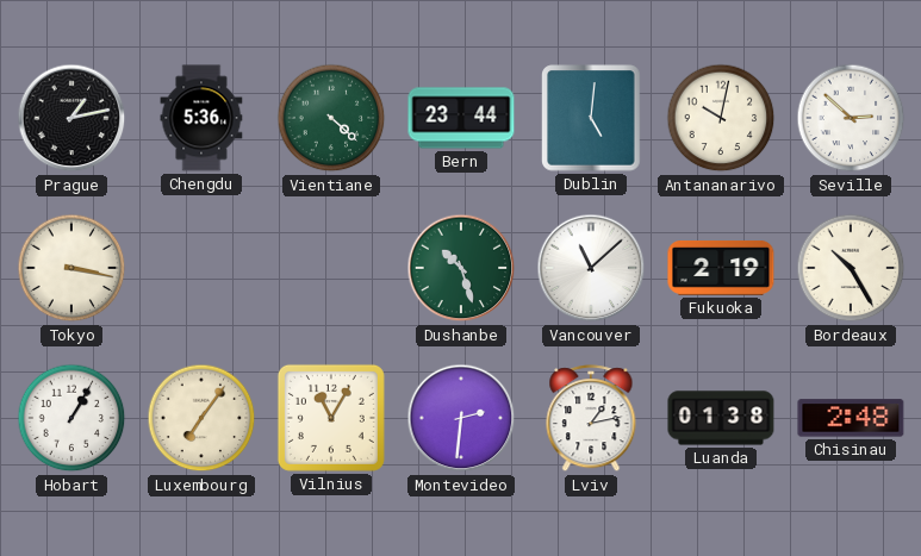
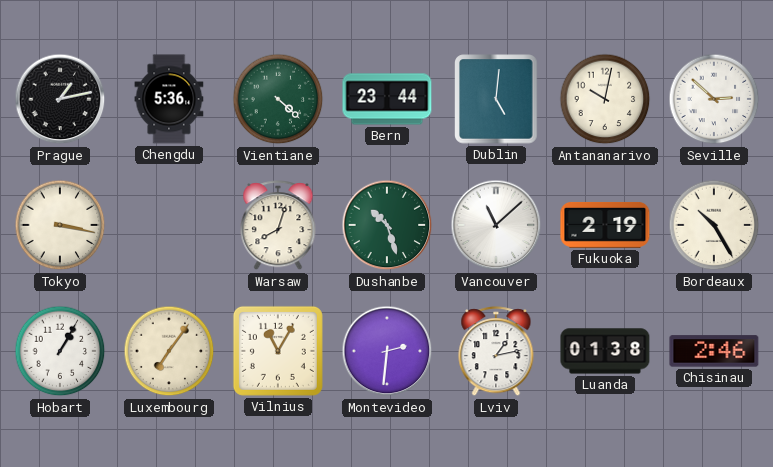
Warsaw: none -> 8:03 (278, 226)
Chisinau: 2:48 -> 2:46 (714, 351)
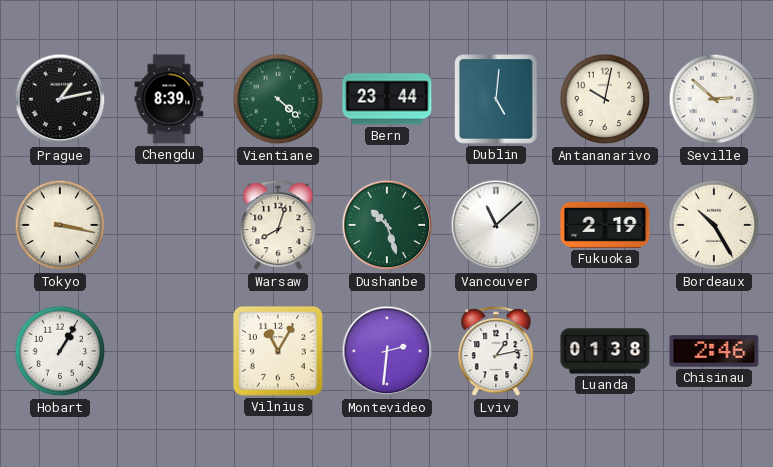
Chengdu: 5:36 -> 8:39 (169, 99)
Luxembourg: 7:06 -> none (169, 351)
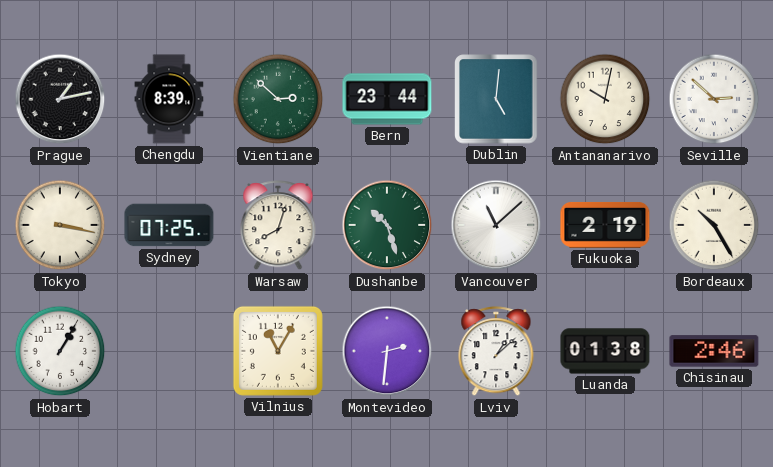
Vientiane: 4:22 -> 2:52 (278, 99)
Sydney: none -> 07:25 (169, 225)
Lviv: 1:13 -> 1:08 (496, 352)
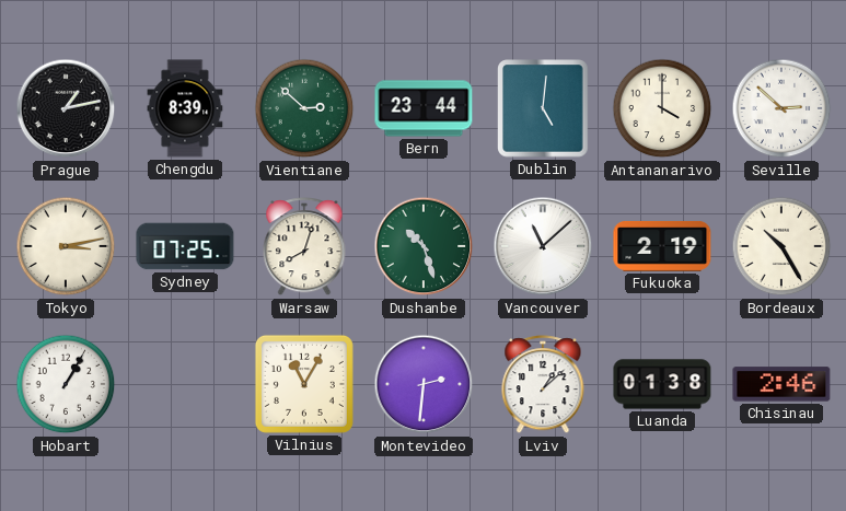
Antananarivo: 10:02 -> 4:00 (662, 108)
Tokyo: 3:17 -> 3:13 (66, 246)
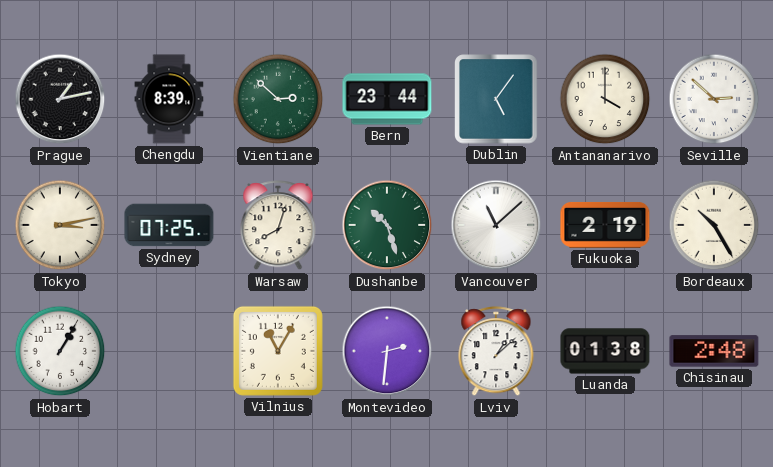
Dublin: 5:01 -> 5:06 (496, 99)
Chisinau: 2:46 -> 2:48 (714, 351)
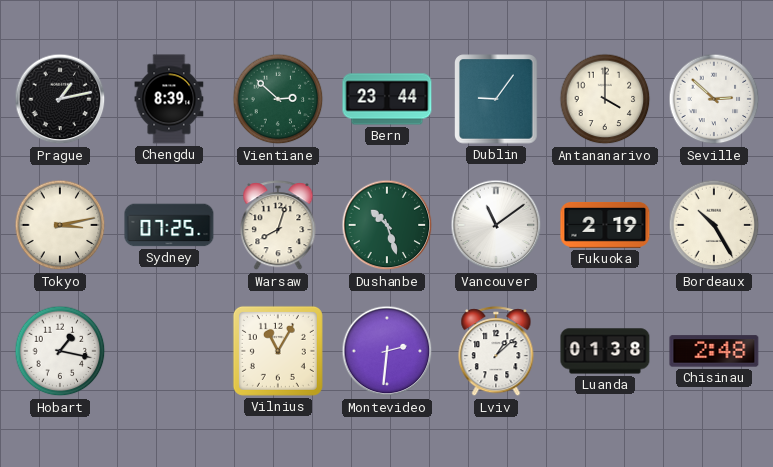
Dublin: 5:06 -> 9:06 (496, 99)
Vancouver: 11:08 -> 11:09 (496, 225)
Hobart: 1:05 -> 1:17 (60, 351)
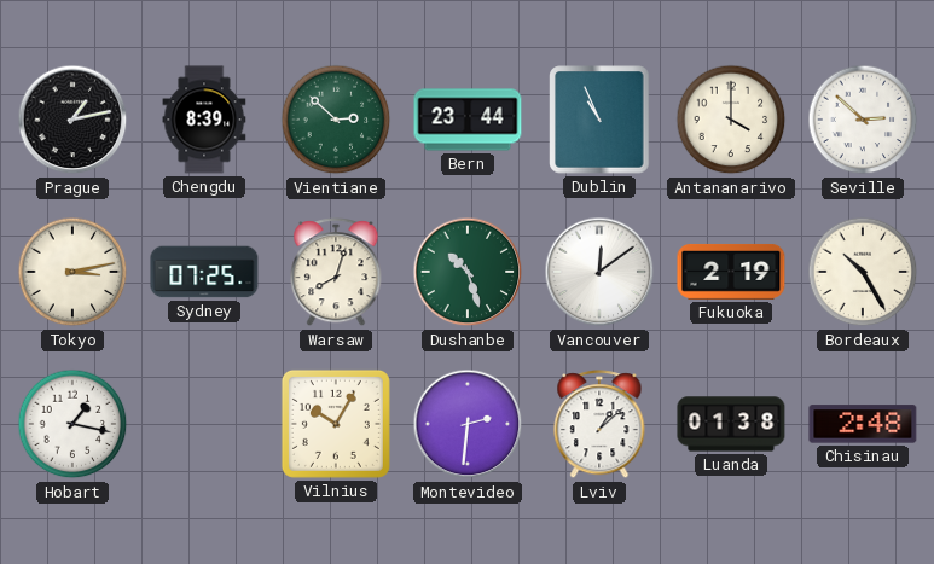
Dublin: 9:06 -> 10:56 (599, 120)
Vancouver: 11:09 -> 12:09 (599, 272)
Vilnius: 11:05 -> 10:05 (336, 424)
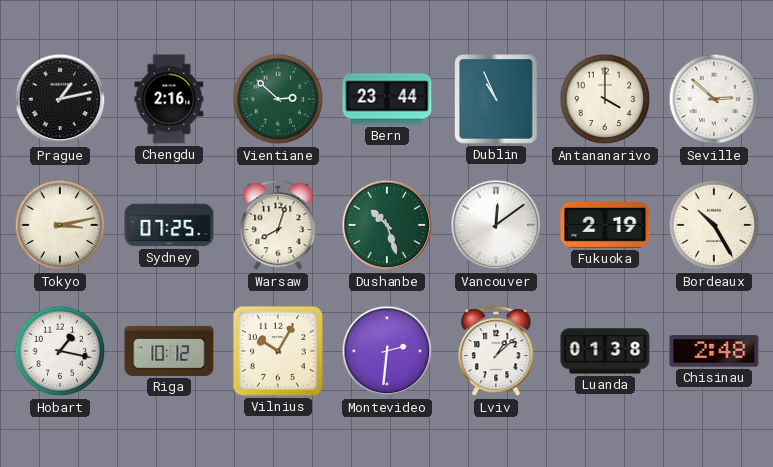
Chengdu: 8:39 -> 2:16 (169, 99)
Riga: none -> 10:12 (169, 351)
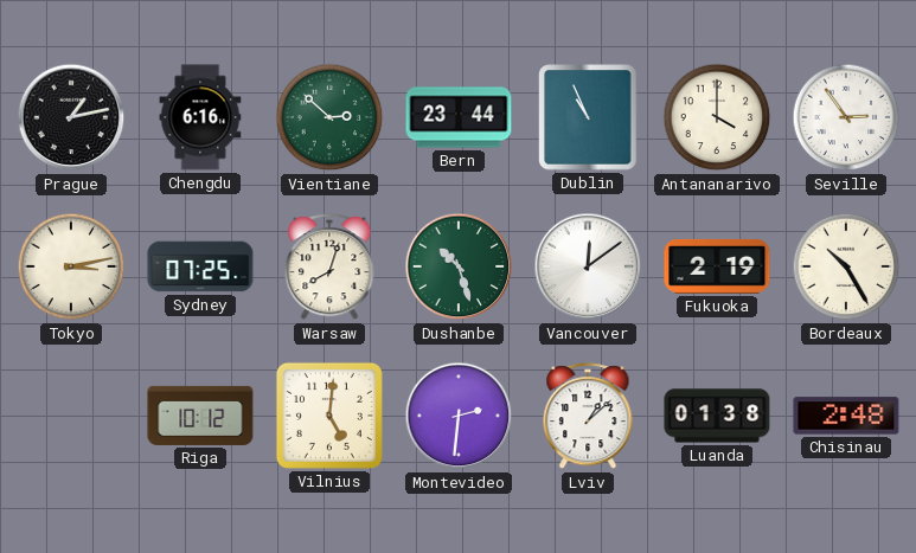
Chengdu: 2:16 -> 6:16 (200, 117)
Seville: 2:52 -> 2:54 (846, 117)
Hobart: 1:17 -> none (60, 351)
Vilnius: 10:05 -> 5:01 (329, 416)
